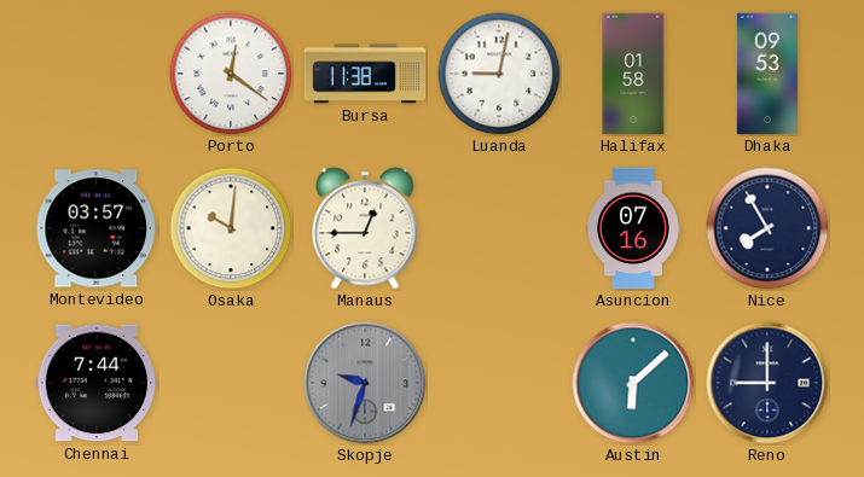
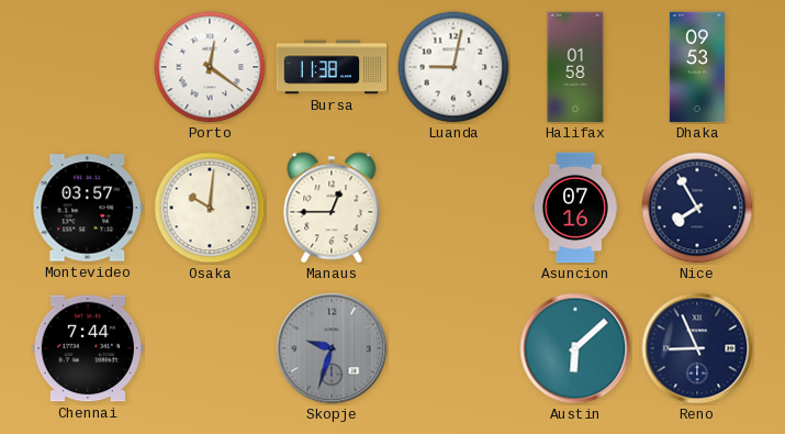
Reno: 9:00 -> 8:56 (697, 348)
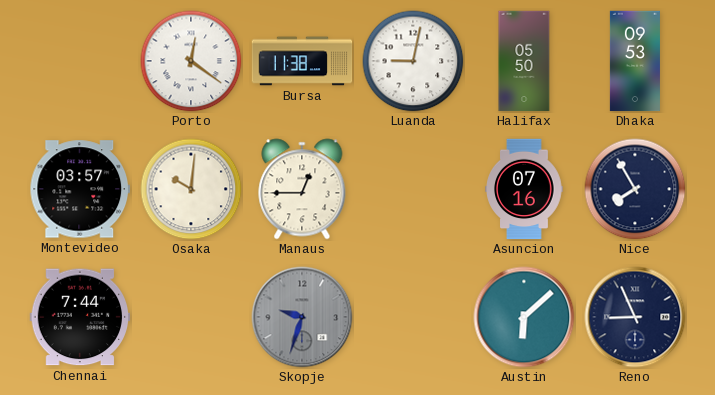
Halifax: 01:58 -> 05:50 (524, 61)
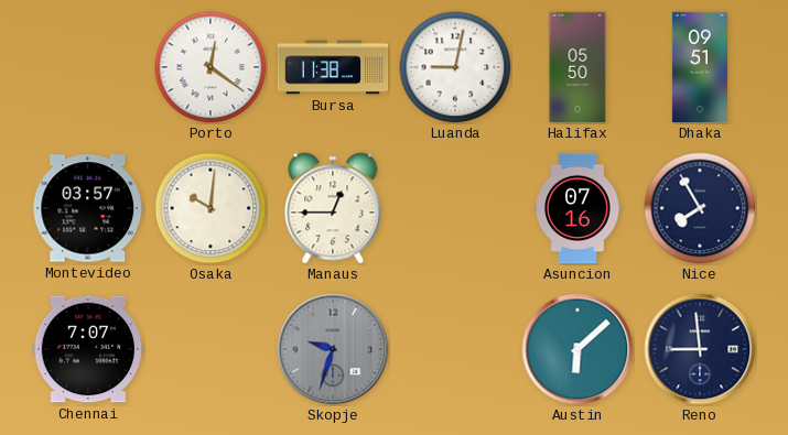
Dhaka: 09:53 -> 09:51 (700, 67)
Chennai: 7:44 -> 7:07 (88, 349)
Reno: 8:56 -> 8:59 (700, 349)
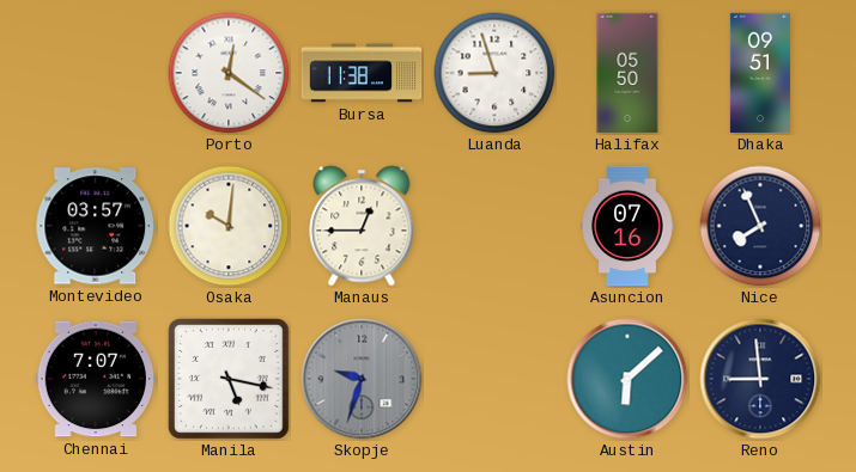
Luanda: 9:02 -> 8:57 (494, 73)
Nice: 7:55 -> 7:56 (760, 226)
Manila: none -> 5:17 (229, 379)
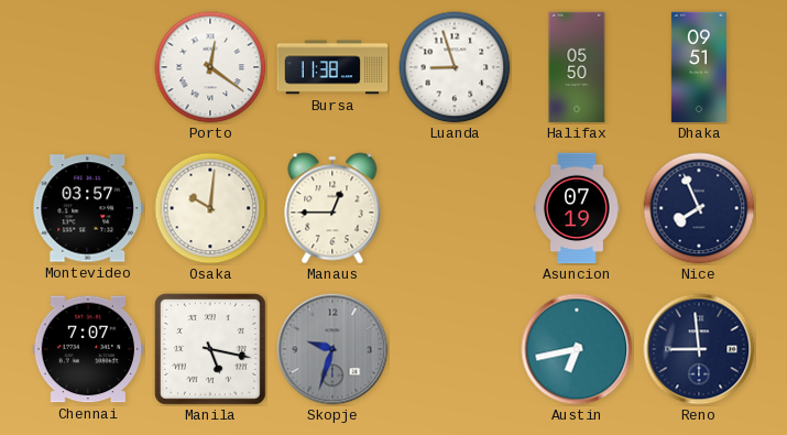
Asuncion: 07:16 -> 07:19 (577, 208)
Austin: 6:08 -> 6:43 (577, 349)
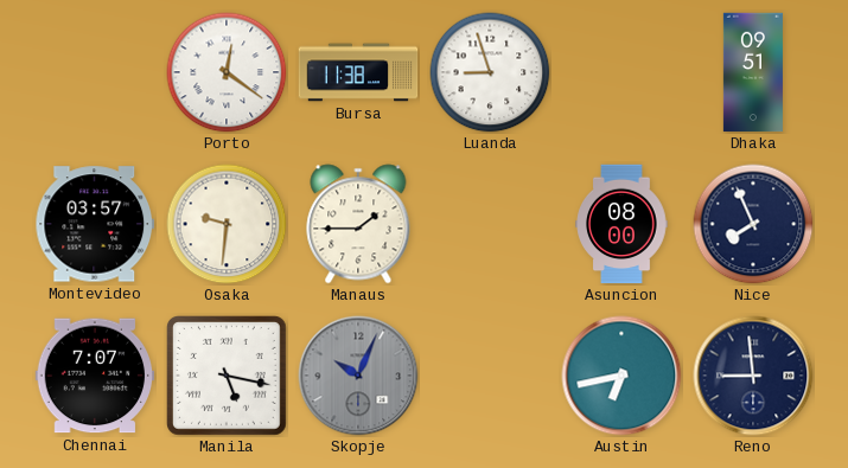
Halifax: 05:50 -> none (577, 67)
Osaka: 10:01 -> 9:31 (227, 224)
Manaus: 12:45 -> 1:45 (358, 224)
Asuncion: 07:19 -> 08:00 (621, 224)
Skopje: 9:33 -> 10:04 (358, 376)
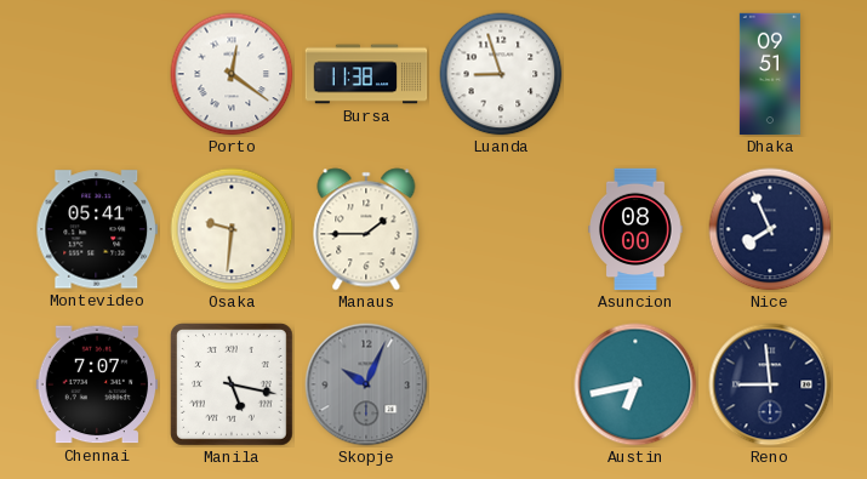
Montevideo: 03:57 -> 05:41 (96, 229)
